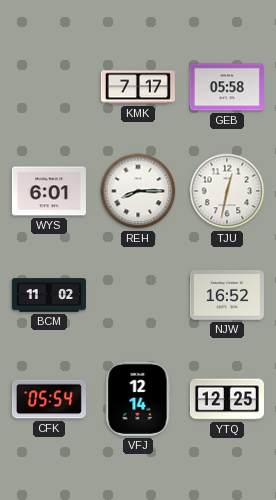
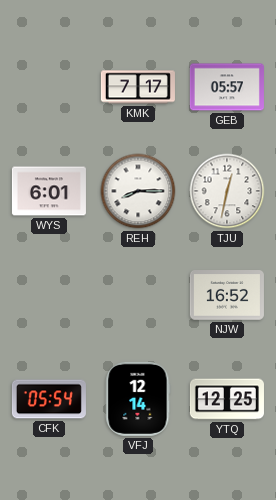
GEB: 05:58 -> 05:57 (227, 87)
BCM: 11:02 -> none (49, 295)
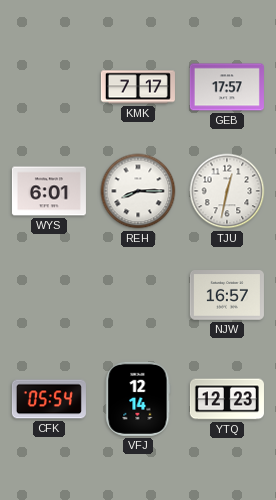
GEB: 05:57 -> 17:57 (227, 87)
NJW: 16:52 -> 16:57 (227, 296)
YTQ: 12:25 -> 12:23 (227, 399)
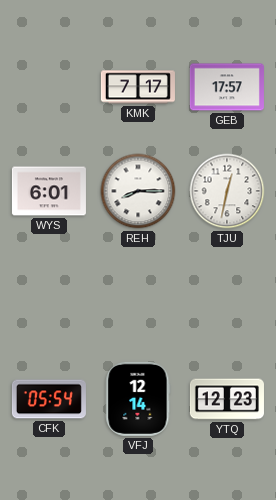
NJW: 16:57 -> none (227, 296)
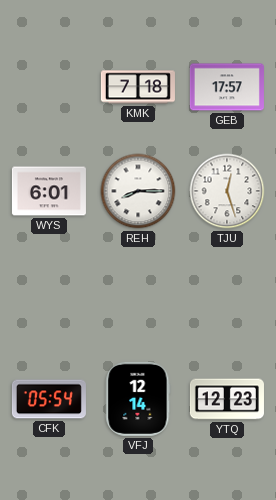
KMK: 7:17 -> 7:18 (138, 87)
TJU: 12:32 -> 12:27 (227, 191)
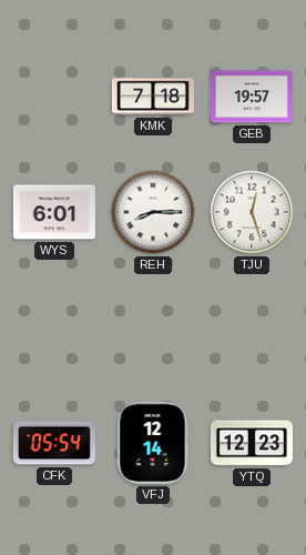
GEB: 17:57 -> 19:57 (252, 97)
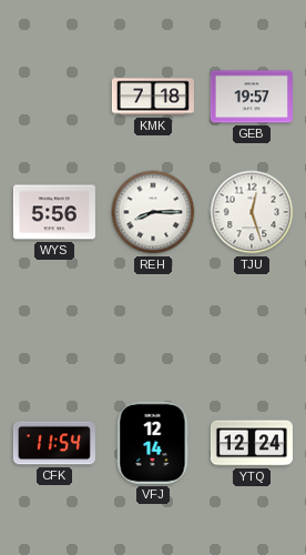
WYS: 6:01 -> 5:56 (54, 212)
CFK: 05:54 -> 11:54 (54, 443)
YTQ: 12:23 -> 12:24 (252, 443)
